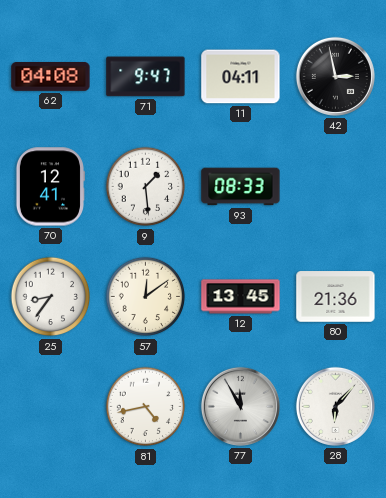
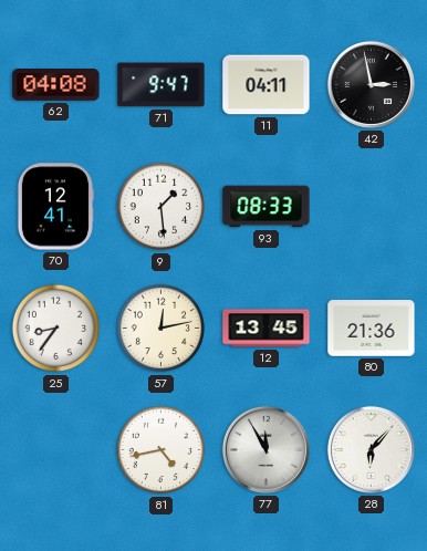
57: 12:09 -> 12:13 (162, 329)
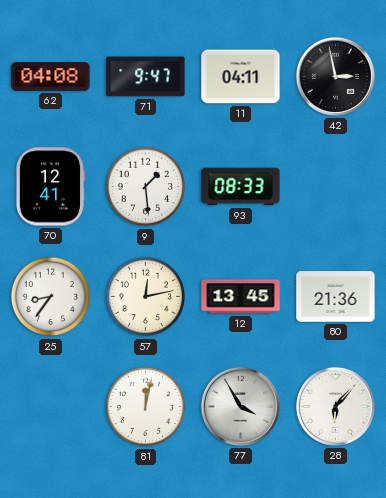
81: 4:43 -> 12:02 (146, 407)
77: 11:55 -> 3:55 (240, 406)
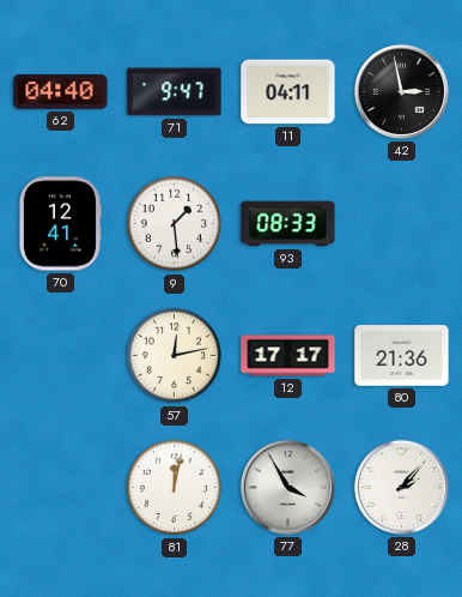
62: 04:08 -> 04:40 (61, 92)
25: 8:36 -> none (51, 297)
12: 13:45 -> 17:17 (288, 356)
28: 6:07 -> 2:07 (401, 487)
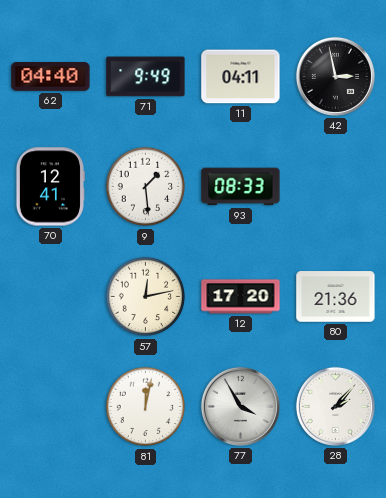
71: 9:47 -> 9:49 (146, 77)
12: 17:17 -> 17:20 (241, 297)
